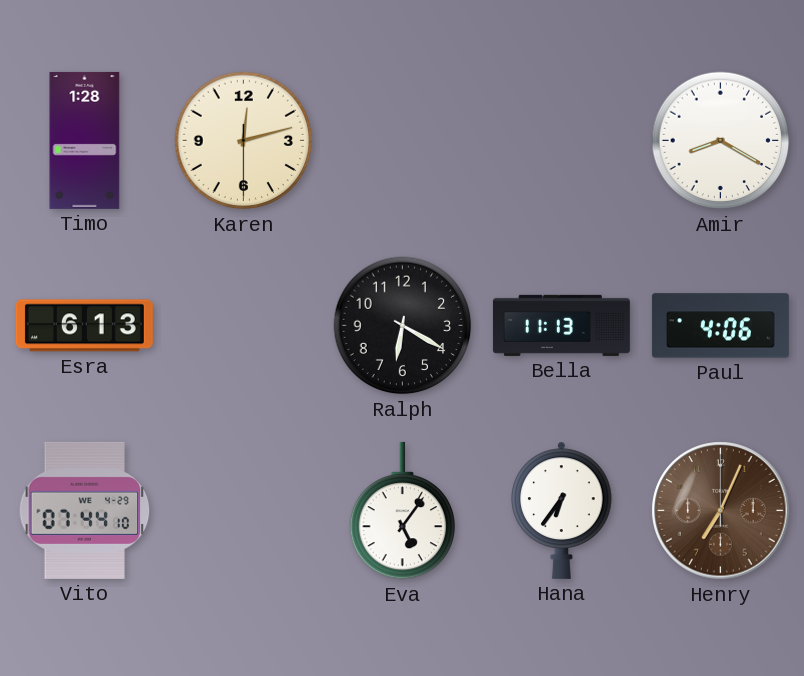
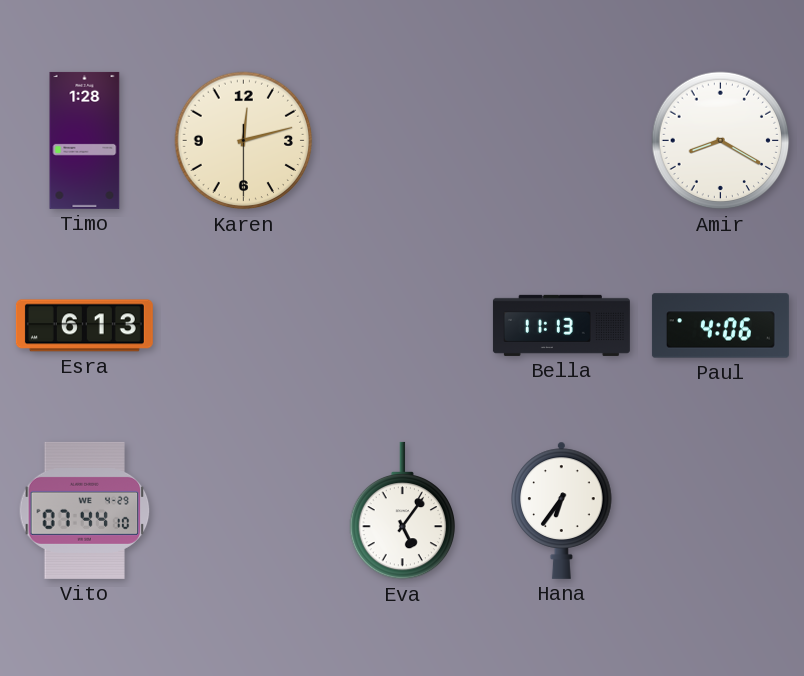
Ralph: 6:20 -> none (403, 326)
Henry: 7:04 -> none (721, 511)
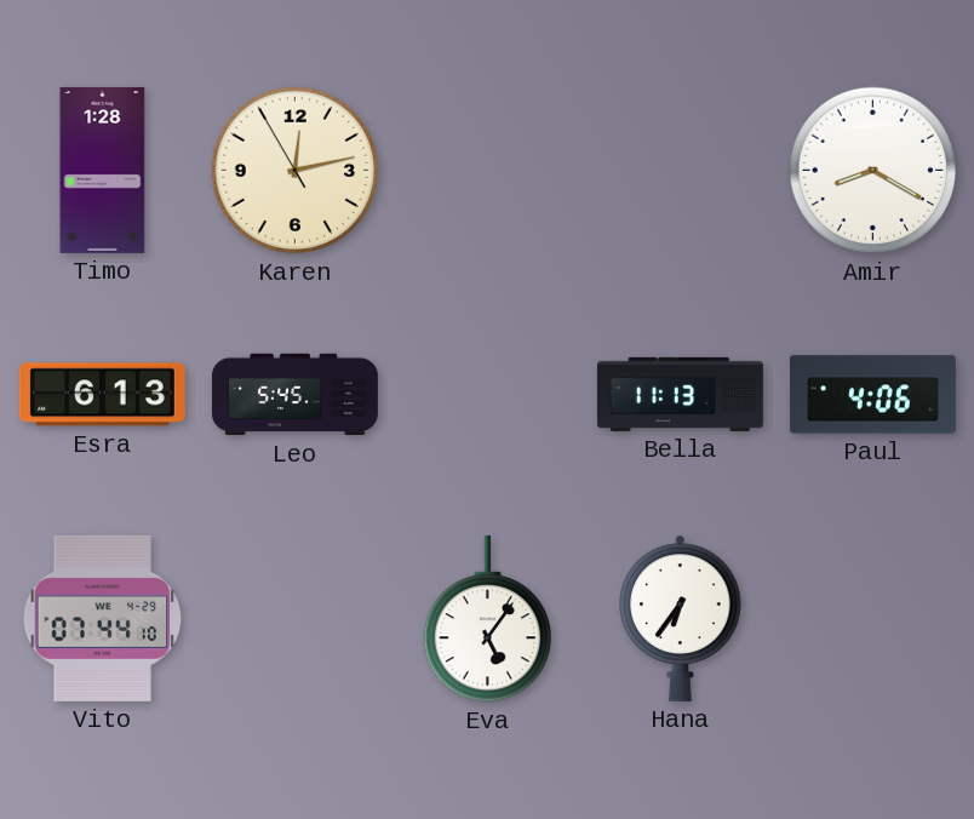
Karen: 12:12:30 -> 12:12:55 (296, 171)
Leo: none -> 5:45 (294, 395)
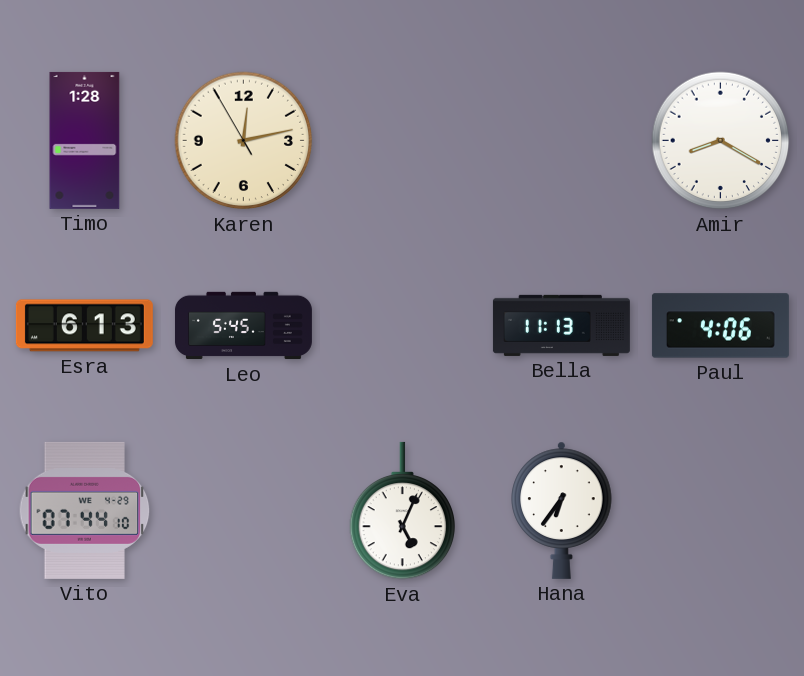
Eva: 5:06 -> 5:04 (403, 511)
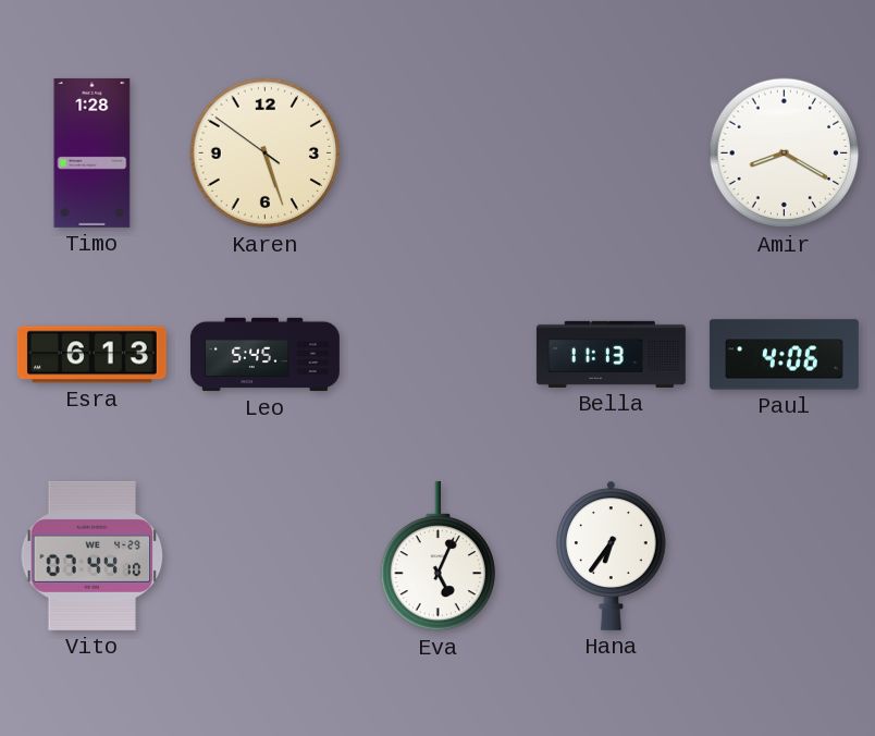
Karen: 12:12 -> 5:26 (266, 154)
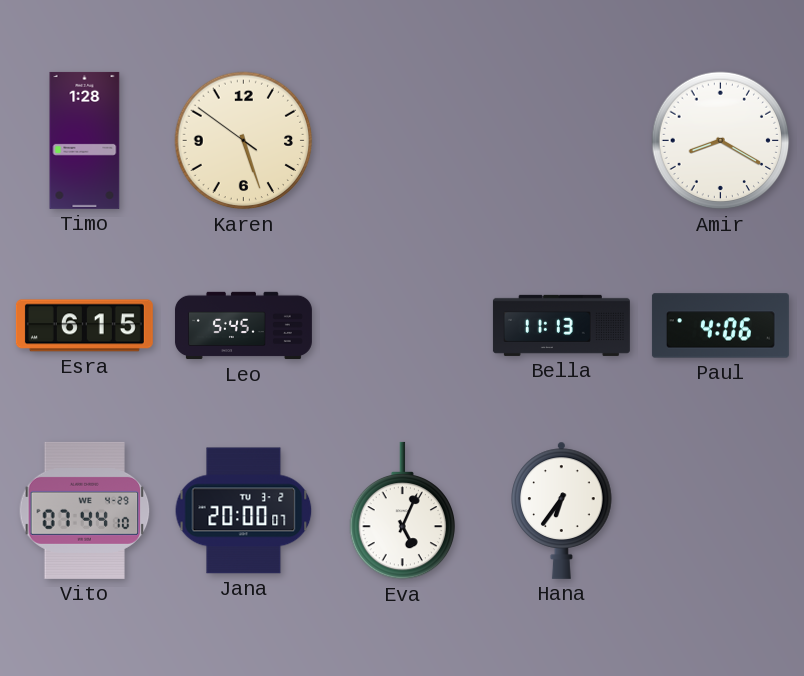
Esra: 6:13 -> 6:15 (84, 326)
Jana: none -> 20:00 (244, 511)
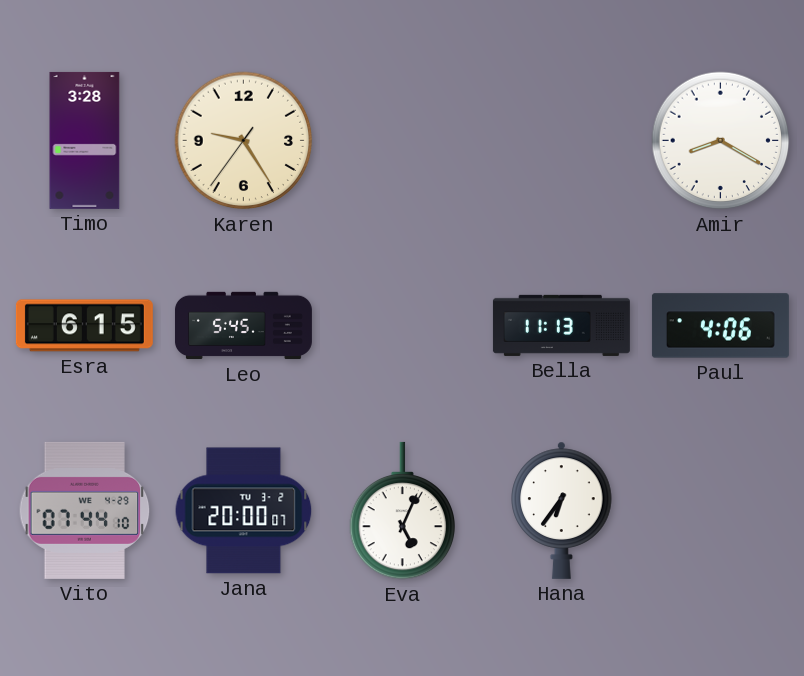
Timo: 1:28 -> 3:28 (85, 140)
Karen: 5:26 -> 9:24 (244, 141)
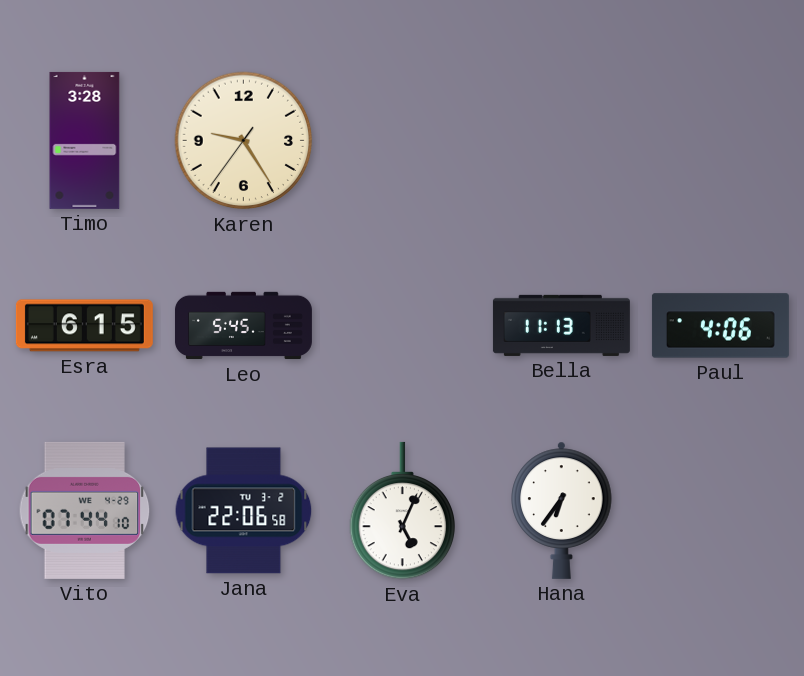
Amir: 8:20 -> none (721, 141)
Jana: 20:00 -> 22:06 (244, 511)
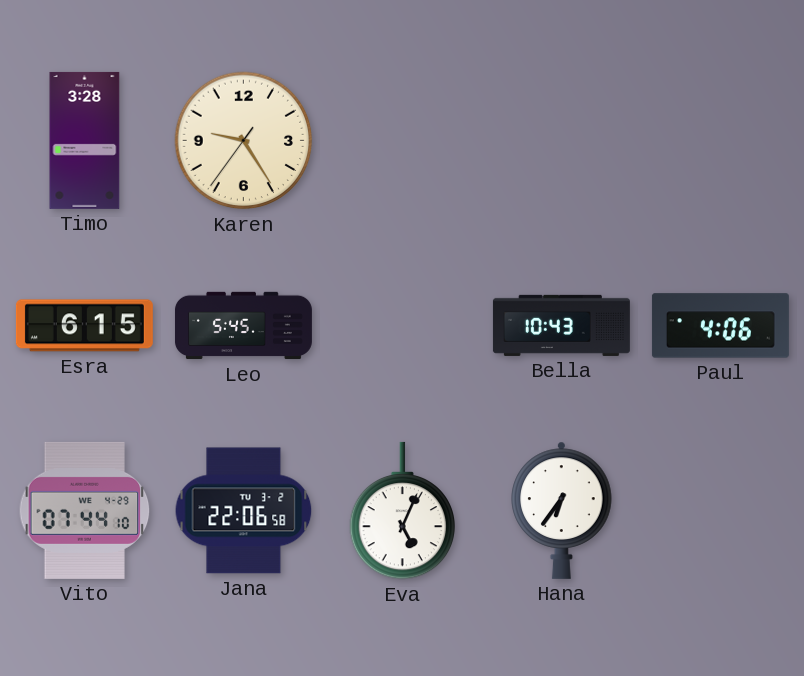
Bella: 11:13 -> 10:43 (561, 325)
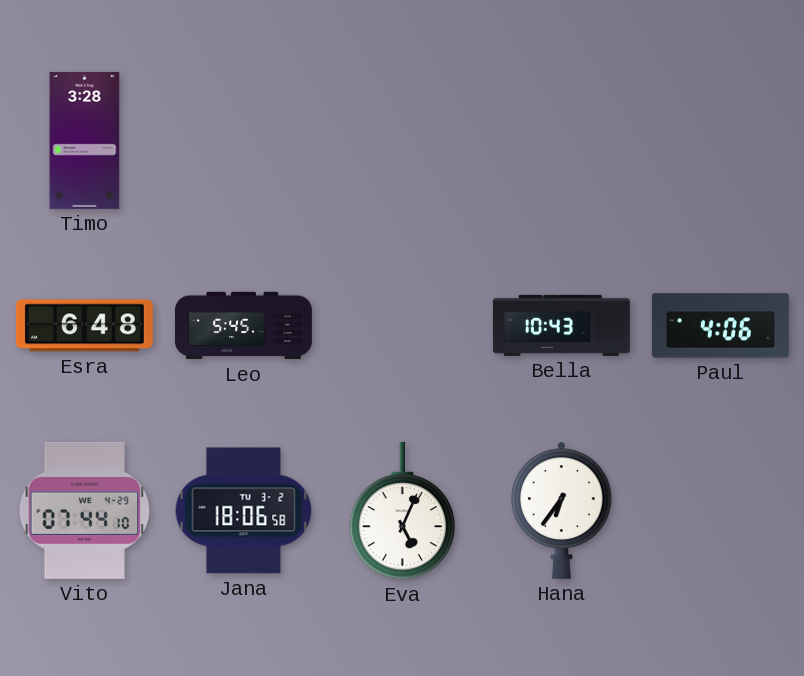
Karen: 9:24 -> none (244, 141)
Esra: 6:15 -> 6:48 (84, 326)
Jana: 22:06 -> 18:06 (244, 511)
